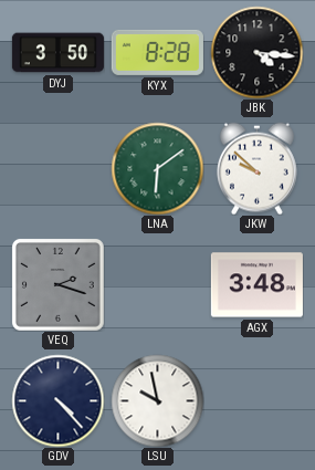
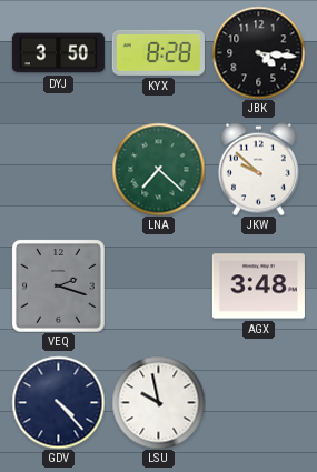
LNA: 6:09 -> 7:22 (158, 169)
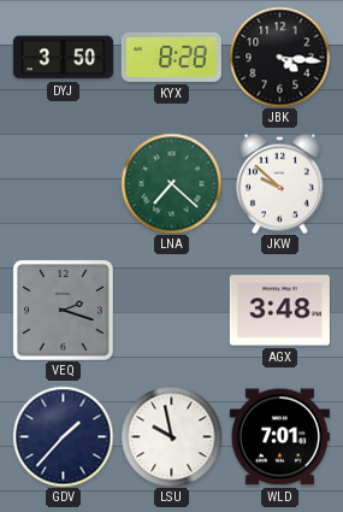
GDV: 4:23 -> 1:37 (63, 436)
WLD: none -> 7:01 (279, 437)
